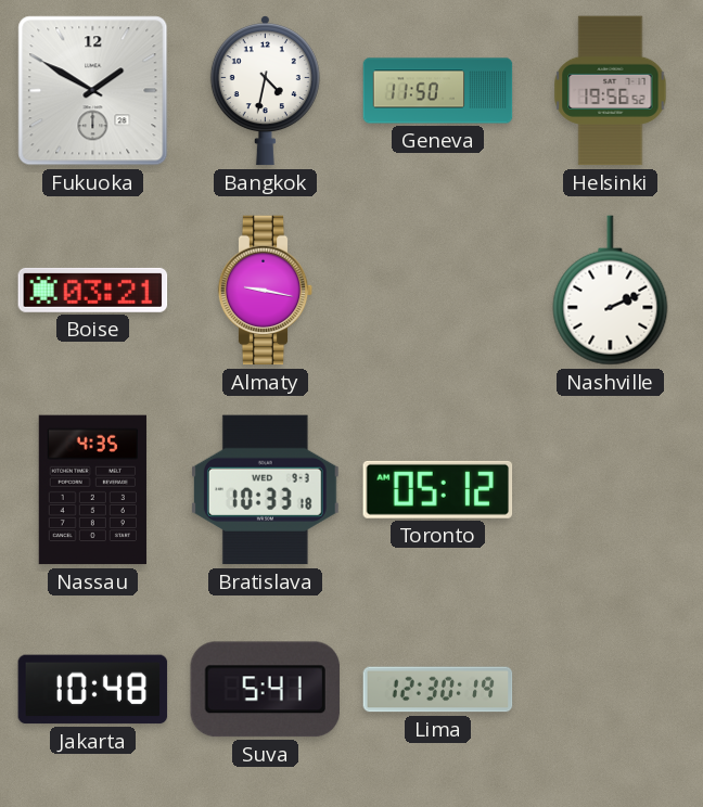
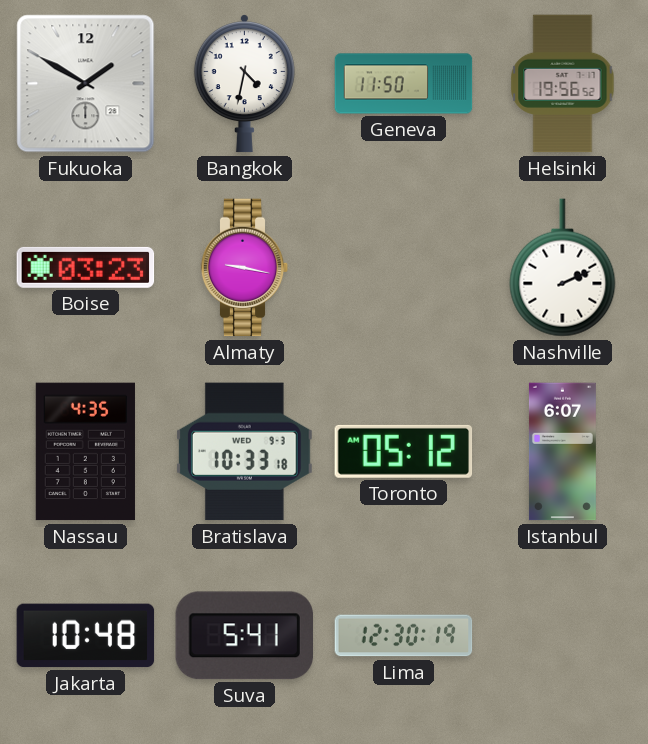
Boise: 03:21 -> 03:23 (86, 267)
Istanbul: none -> 6:07 (562, 452)
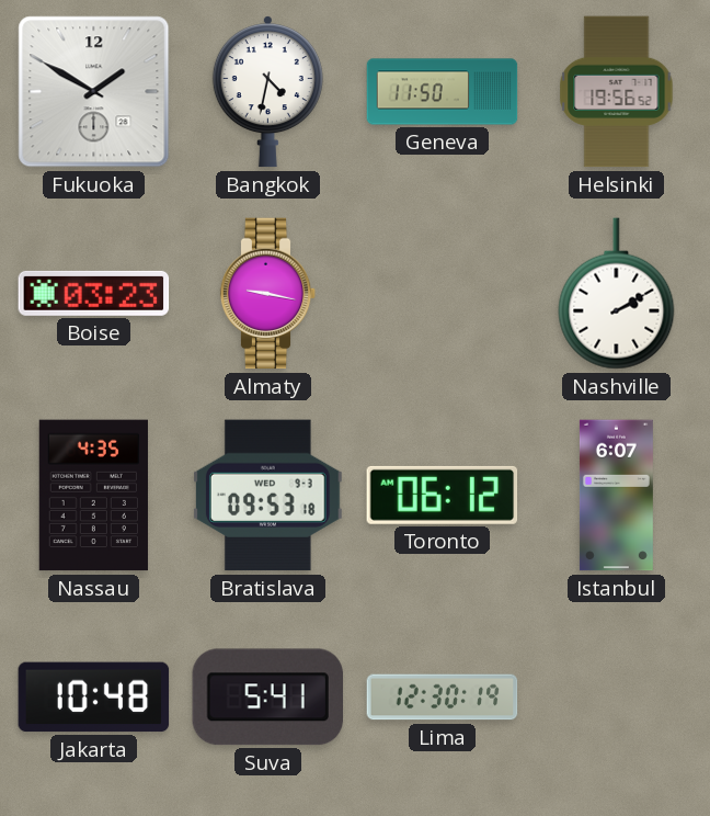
Nashville: 2:11 -> 2:10 (617, 294)
Bratislava: 10:33 -> 09:53 (267, 496)
Toronto: 05:12 -> 06:12 (443, 495)
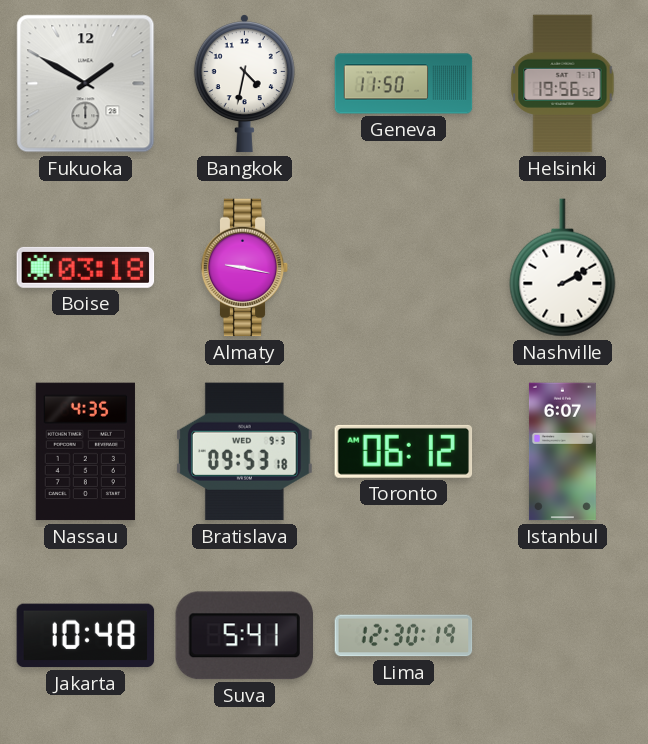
Boise: 03:23 -> 03:18 (86, 267)
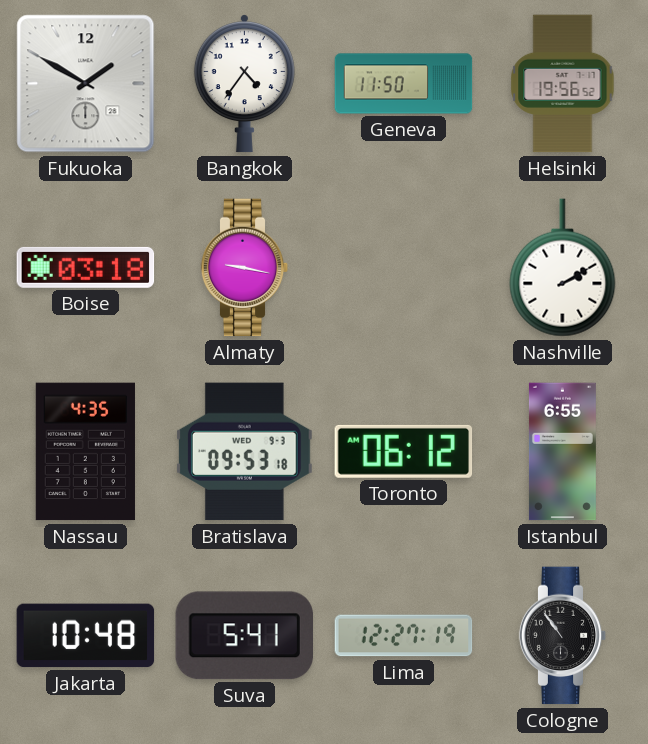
Bangkok: 4:32 -> 4:36 (244, 84)
Istanbul: 6:07 -> 6:55 (562, 452)
Lima: 12:30 -> 12:27 (404, 636)
Cologne: none -> 10:54 (563, 636)
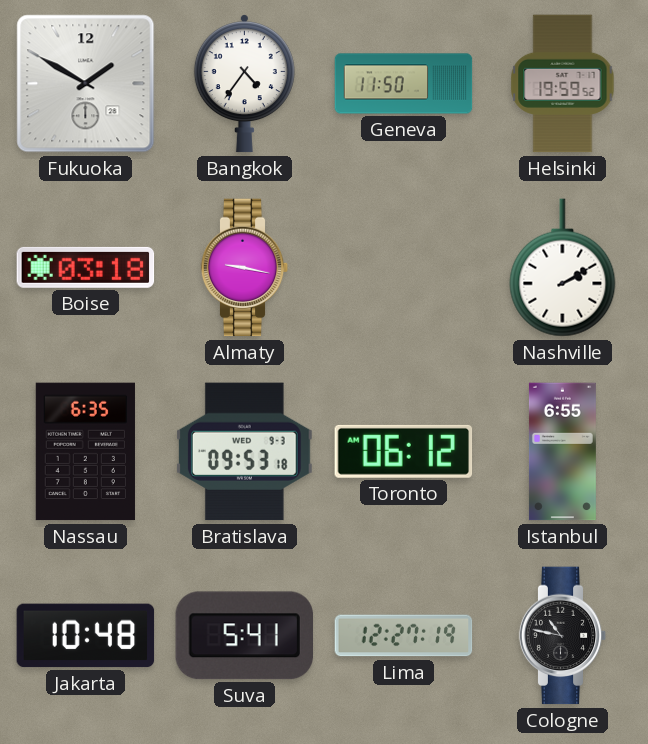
Helsinki: 19:56 -> 19:59 (563, 84)
Nassau: 4:35 -> 6:35 (85, 452)
Cologne: 10:54 -> 10:47 (563, 636)
